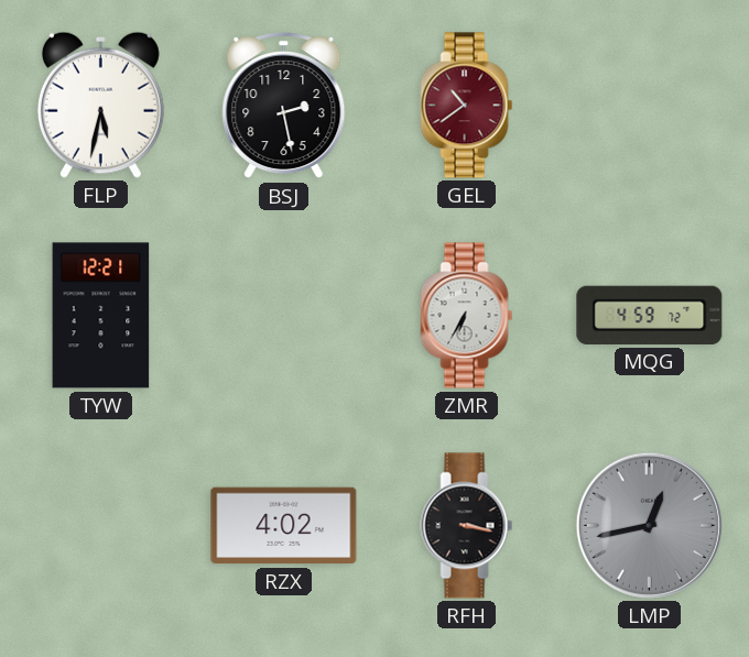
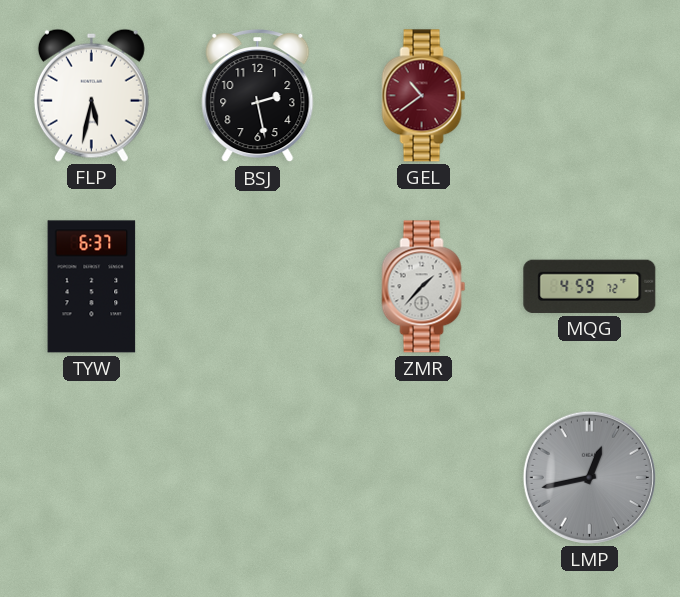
TYW: 12:21 -> 6:37 (92, 287)
ZMR: 6:35 -> 1:37 (424, 287)
RZX: 4:02 -> none (284, 526)
RFH: 3:17 -> none (467, 526)
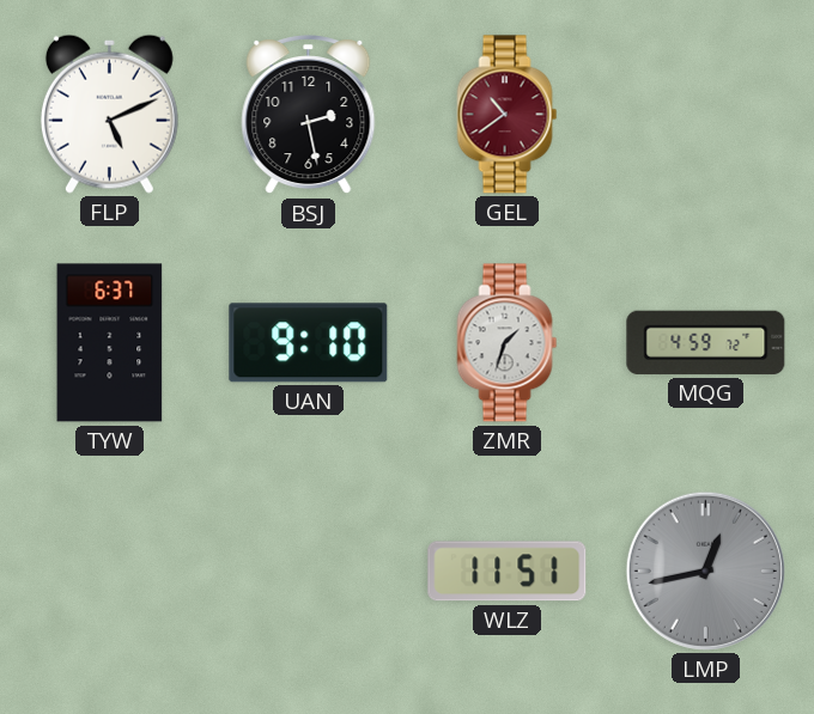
FLP: 5:32 -> 5:11 (109, 114)
UAN: none -> 9:10 (309, 343)
ZMR: 1:37 -> 1:33 (508, 343)
WLZ: none -> 11:51 (508, 572)
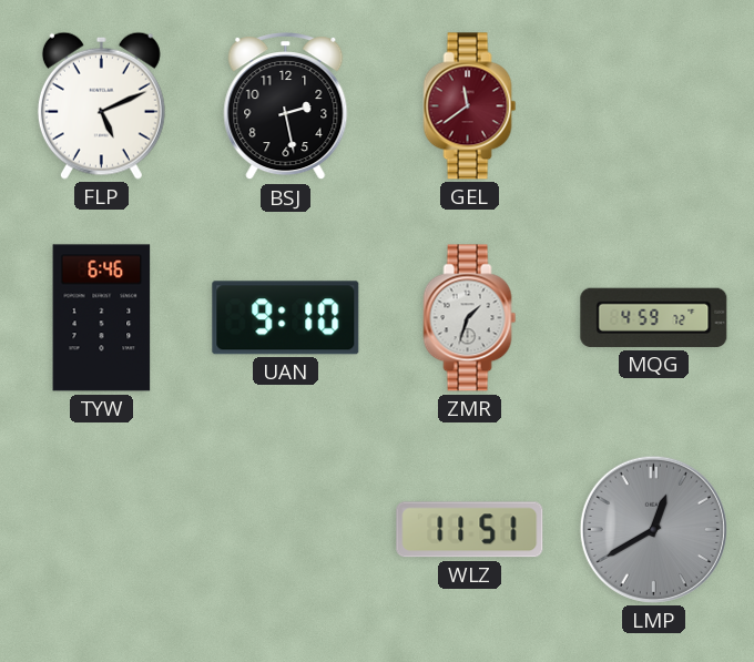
GEL: 10:39 -> 11:39 (470, 106)
TYW: 6:37 -> 6:46 (102, 318)
LMP: 12:43 -> 12:40 (653, 529)
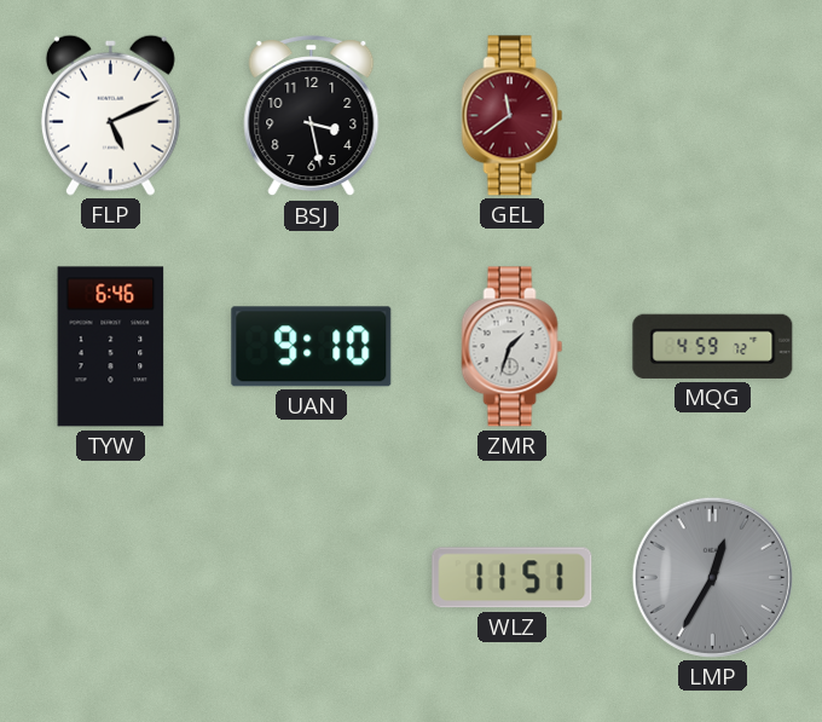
BSJ: 2:28 -> 3:28 (312, 116)
LMP: 12:40 -> 12:35 (712, 577)
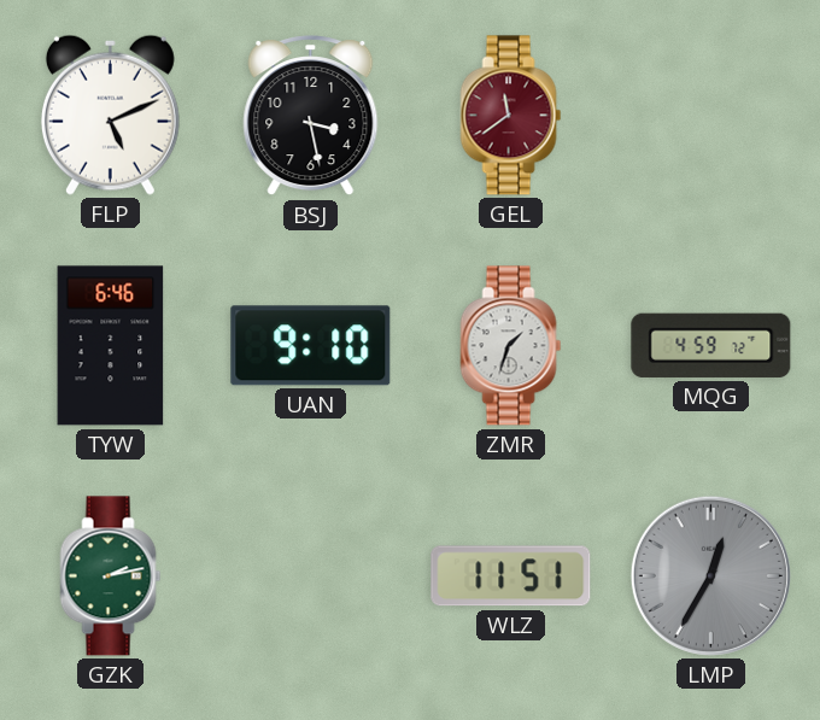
GZK: none -> 2:13 (111, 576)
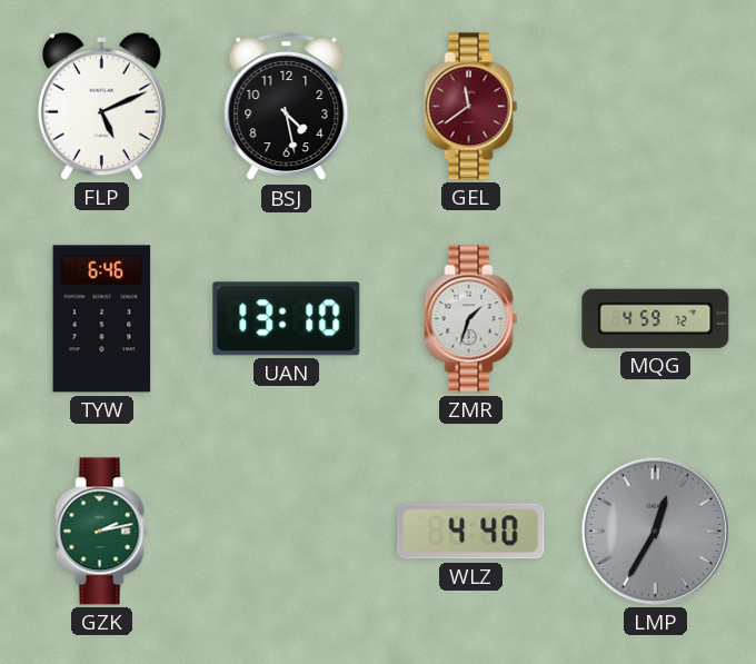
BSJ: 3:28 -> 4:28 (287, 107)
UAN: 9:10 -> 13:10 (287, 319)
WLZ: 11:51 -> 4:40 (471, 532)
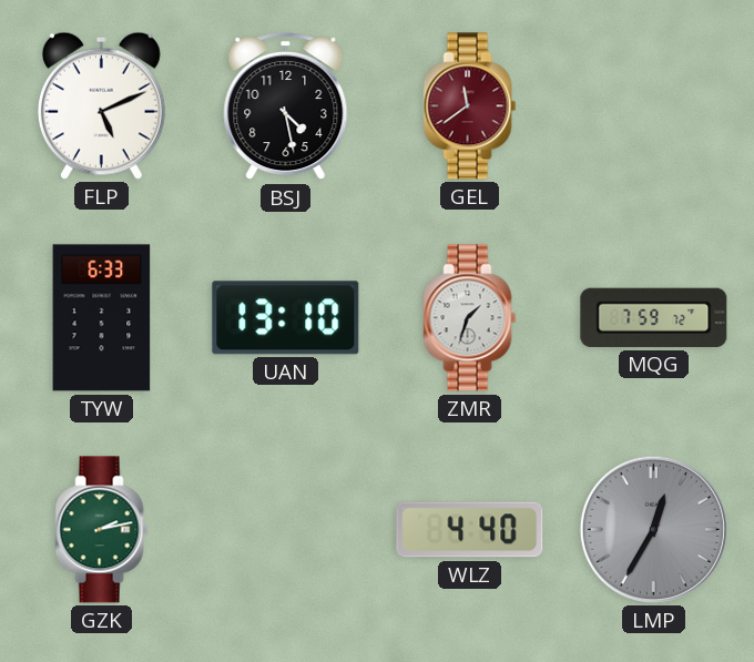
TYW: 6:46 -> 6:33 (102, 318)
MQG: 4:59 -> 7:59 (654, 317)
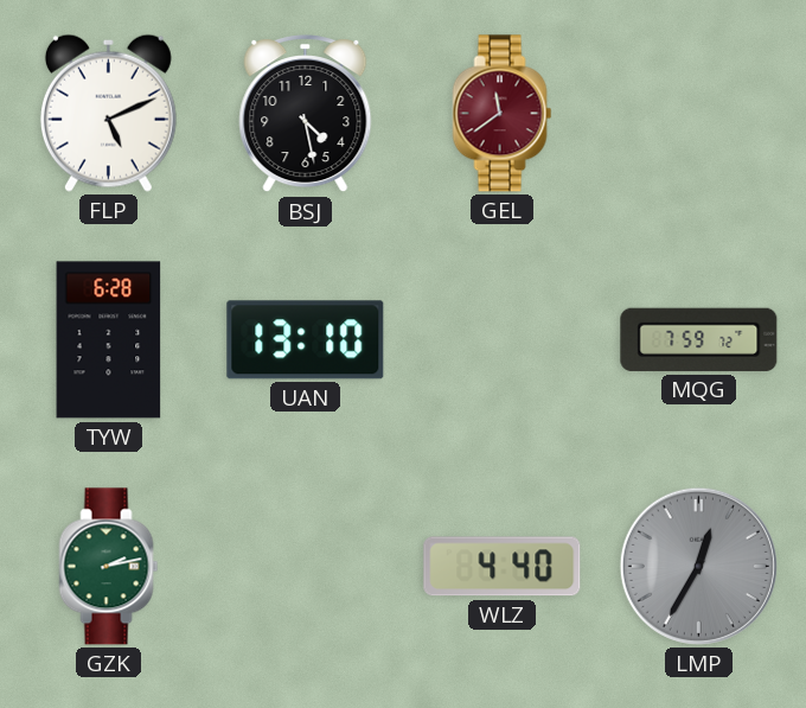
TYW: 6:33 -> 6:28 (109, 340)
ZMR: 1:33 -> none (470, 318)
